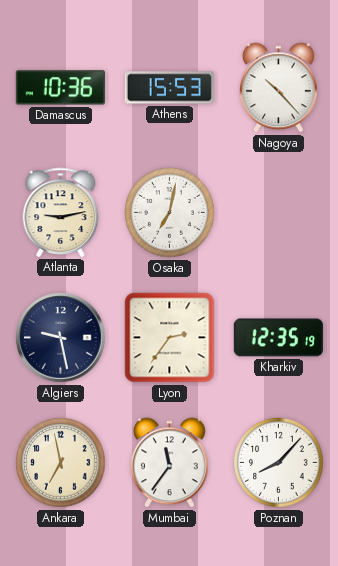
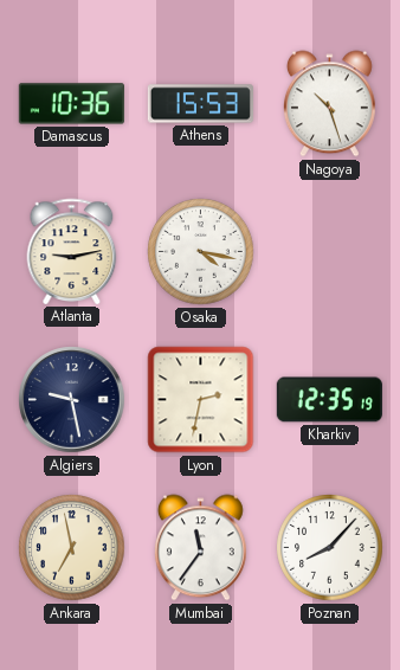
Nagoya: 10:23 -> 10:27 (329, 104)
Osaka: 7:02 -> 4:17 (201, 252)
Lyon: 2:36 -> 2:32 (201, 400)
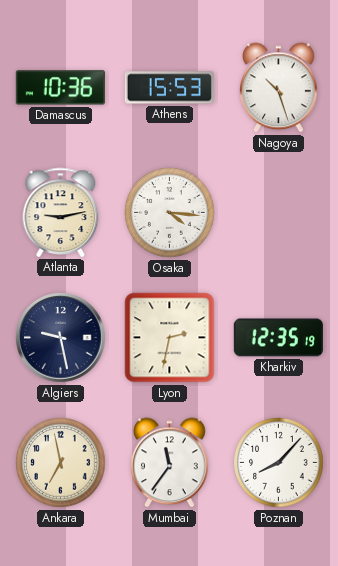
Osaka: 4:17 -> 4:16 (170, 213)
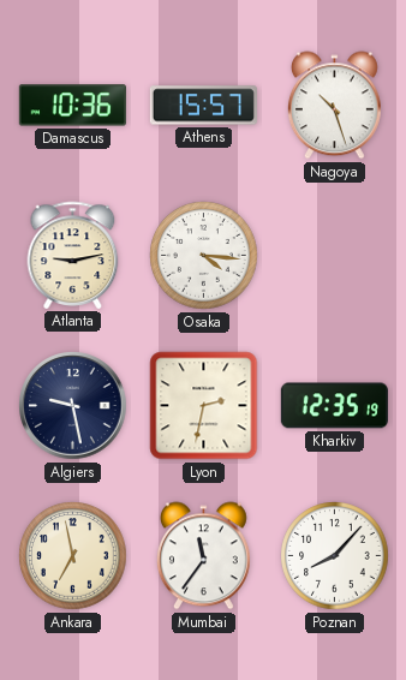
Athens: 15:53 -> 15:57 (203, 106)
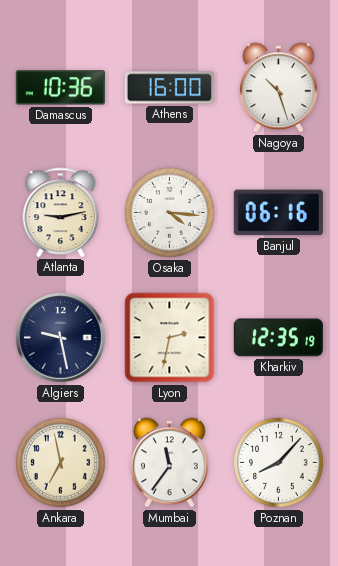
Athens: 15:57 -> 16:00 (169, 88)
Banjul: none -> 06:16 (278, 213)
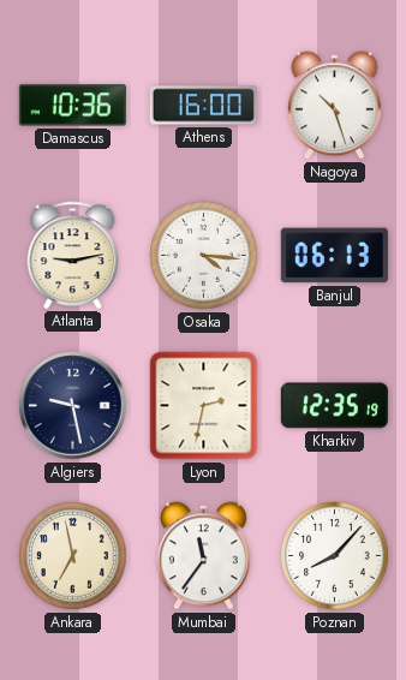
Banjul: 06:16 -> 06:13 (334, 256)
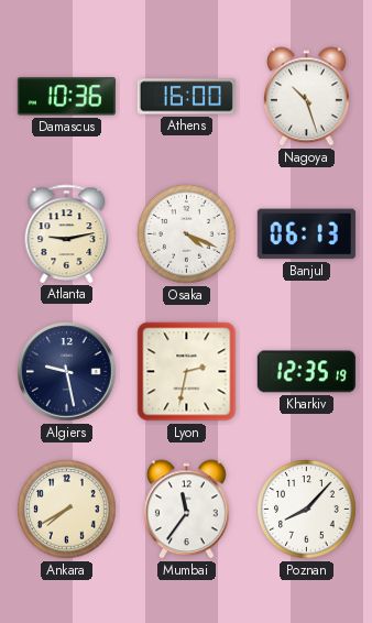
Osaka: 4:16 -> 4:19 (187, 234)
Ankara: 6:58 -> 7:40 (67, 510)
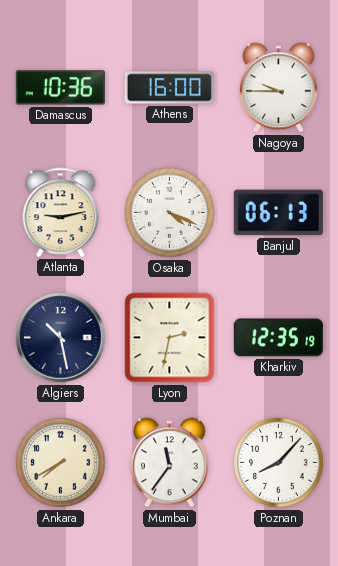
Nagoya: 10:27 -> 9:45 (278, 88)
Algiers: 9:28 -> 10:28 (61, 338)
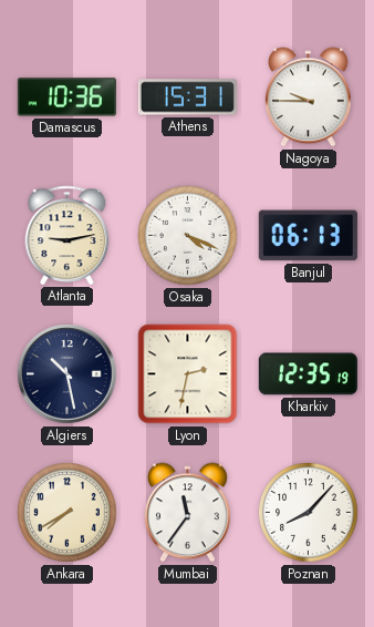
Athens: 16:00 -> 15:31 (187, 97)
